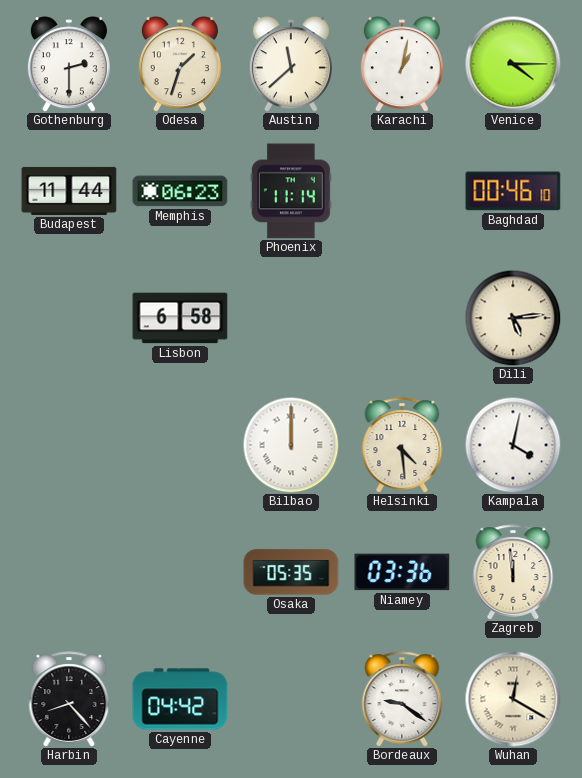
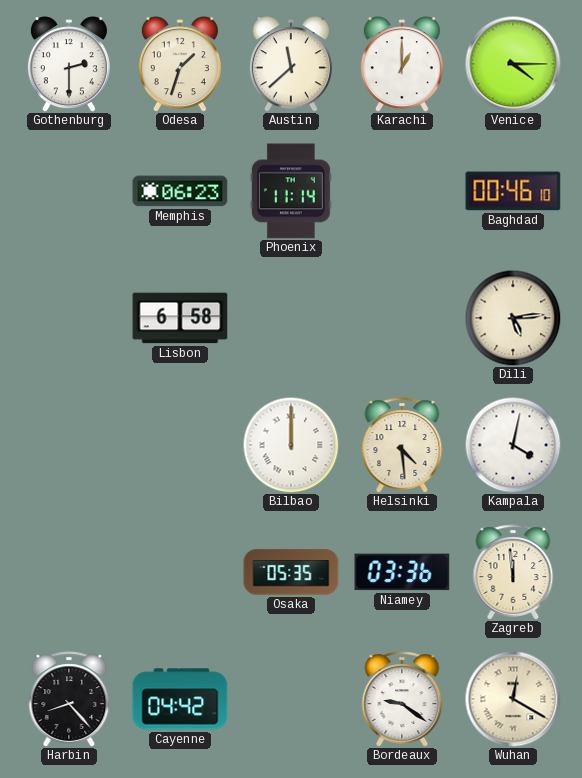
Karachi: 1:02 -> 1:00 (402, 64)
Budapest: 11:44 -> none (69, 191)
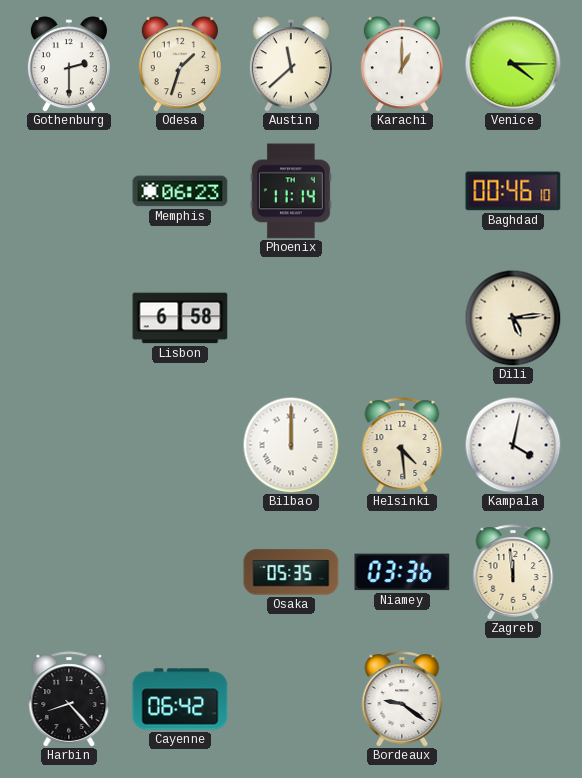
Cayenne: 04:42 -> 06:42 (180, 699)
Wuhan: 12:20 -> none (513, 699)
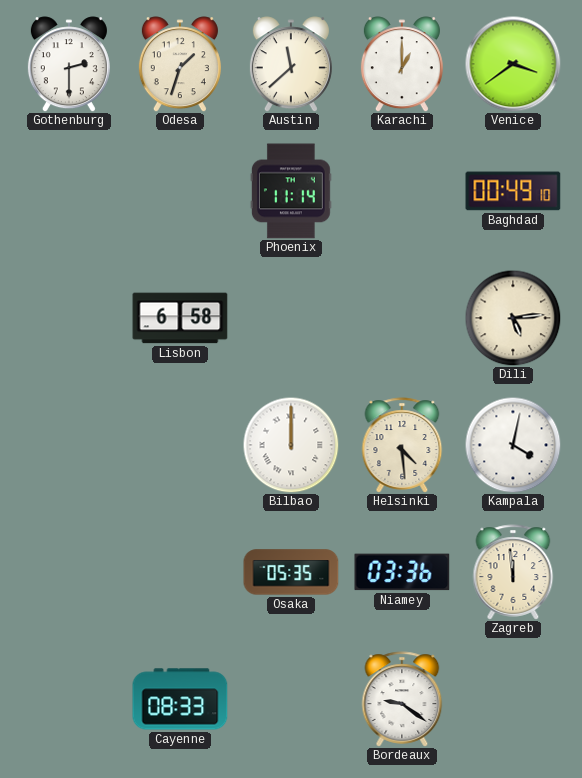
Venice: 4:15 -> 3:39 (513, 64)
Memphis: 06:23 -> none (180, 191)
Baghdad: 00:46 -> 00:49 (513, 191)
Harbin: 8:23 -> none (69, 699)
Cayenne: 06:42 -> 08:33 (180, 699)
